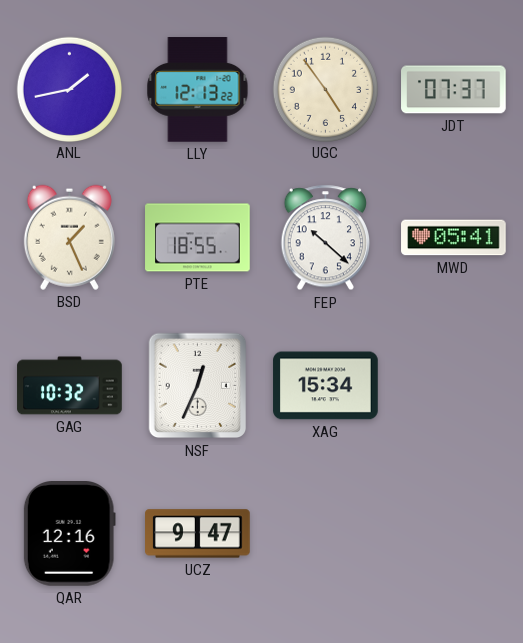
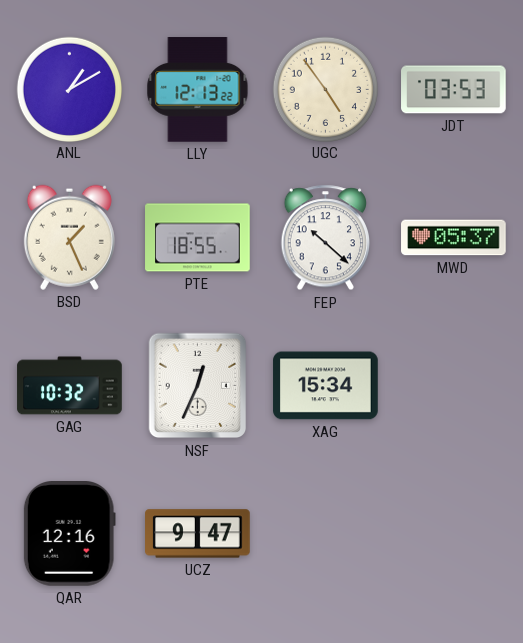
ANL: 1:43 -> 1:10 (69, 89)
JDT: 07:37 -> 03:53 (454, 90)
MWD: 05:41 -> 05:37 (454, 238)
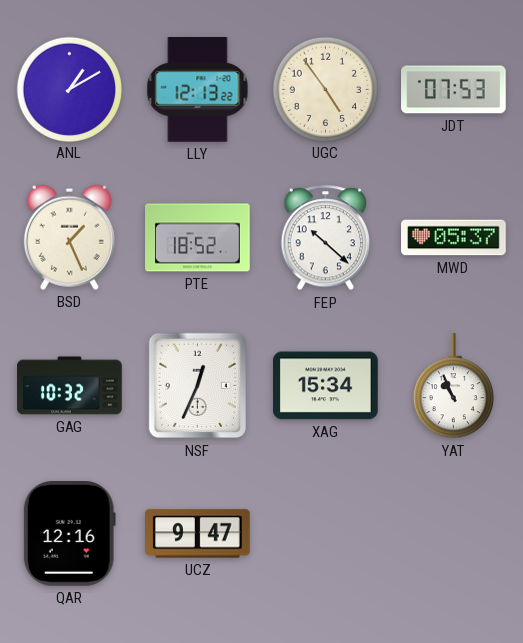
JDT: 03:53 -> 07:53 (454, 90)
PTE: 18:55 -> 18:52 (198, 238)
YAT: none -> 10:56 (453, 386)
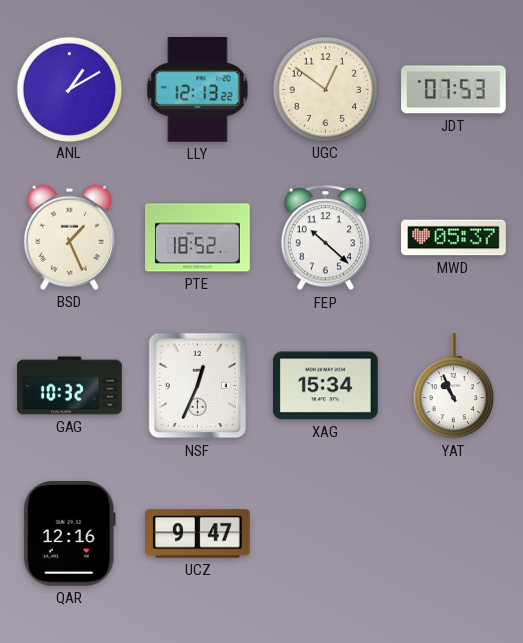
UGC: 4:54 -> 12:51 (325, 89)
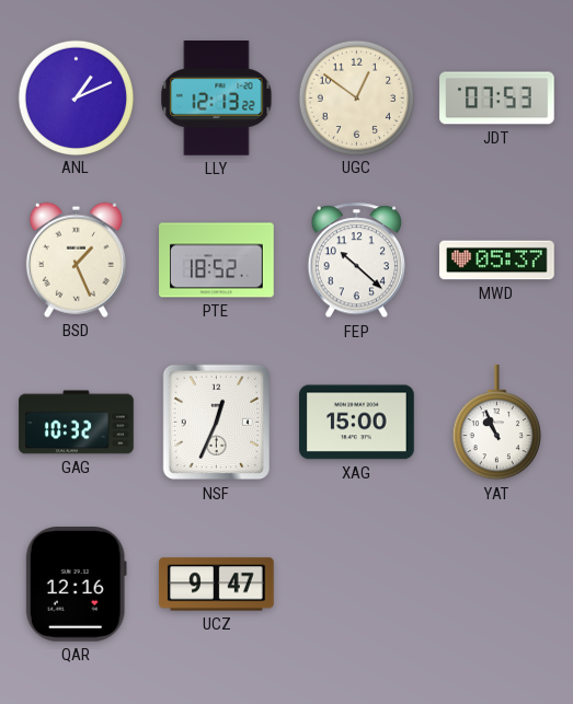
ANL: 1:10 -> 1:11 (76, 97)
XAG: 15:34 -> 15:00 (357, 423)
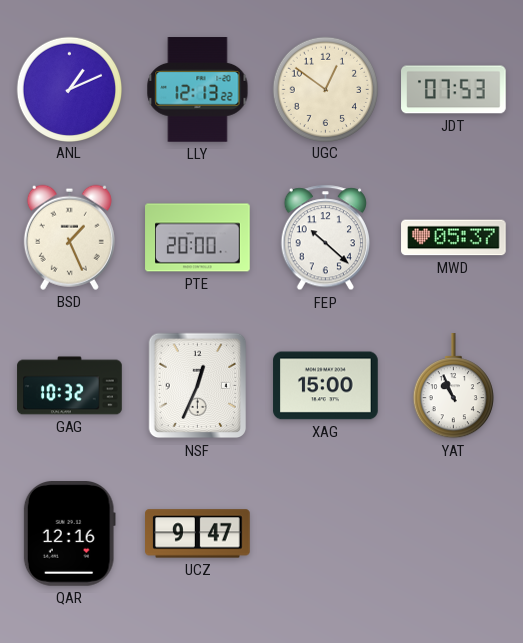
PTE: 18:52 -> 20:00 (198, 238)
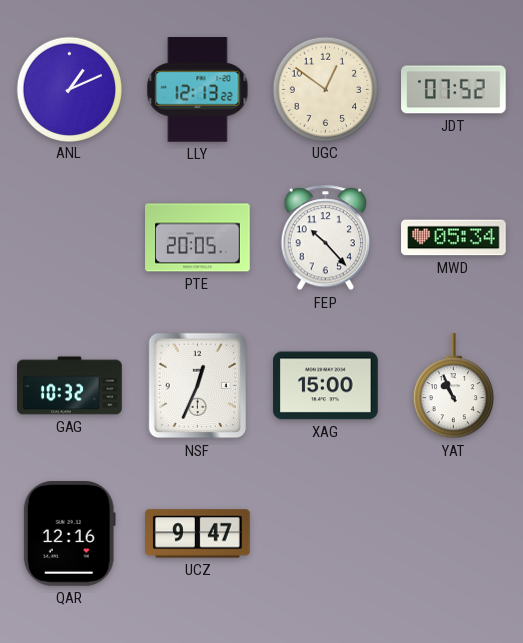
JDT: 07:53 -> 07:52 (454, 90)
BSD: 1:26 -> none (69, 237)
PTE: 20:00 -> 20:05 (198, 238)
FEP: 10:22 -> 10:23 (325, 238)
MWD: 05:37 -> 05:34 (454, 238)
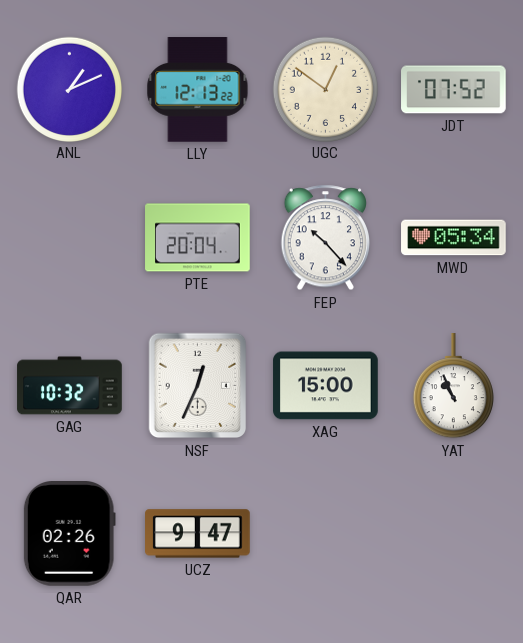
PTE: 20:05 -> 20:04 (198, 238)
QAR: 12:16 -> 02:26 (69, 534)
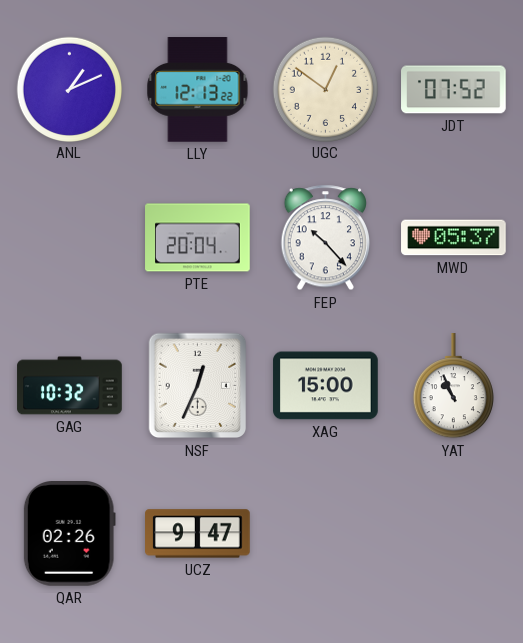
MWD: 05:34 -> 05:37 (454, 238)
